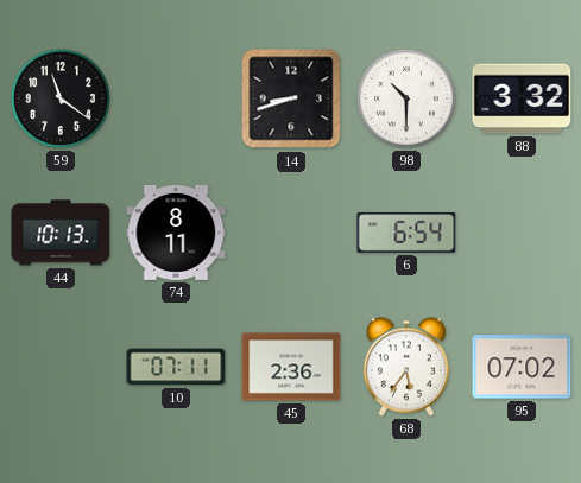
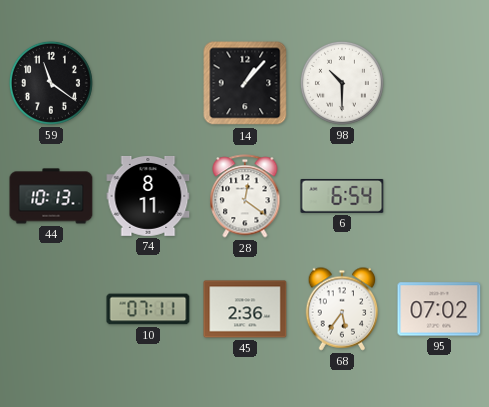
14: 8:42 -> 1:07 (245, 83)
88: 3:32 -> none (522, 98)
28: none -> 12:21 (245, 196)
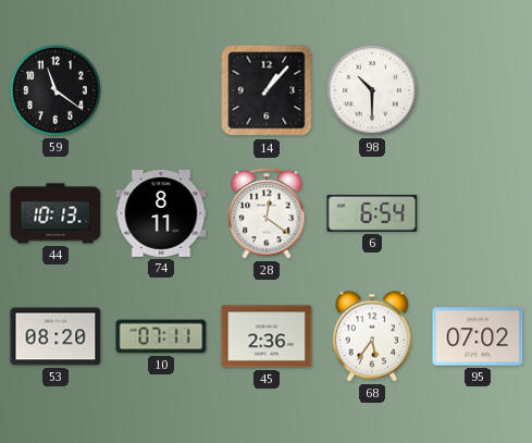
53: none -> 08:20 (55, 336)
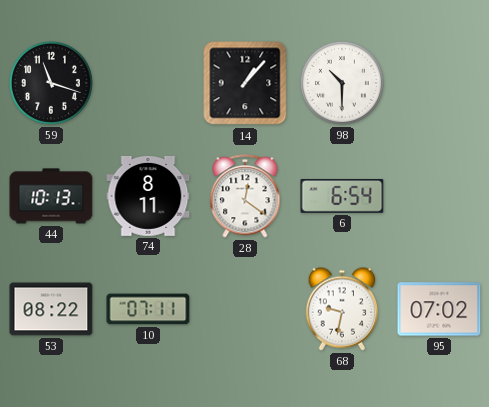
59: 11:21 -> 11:18 (51, 83)
53: 08:20 -> 08:22 (51, 309)
45: 2:36 -> none (267, 336)
68: 5:36 -> 9:32 (342, 309)
